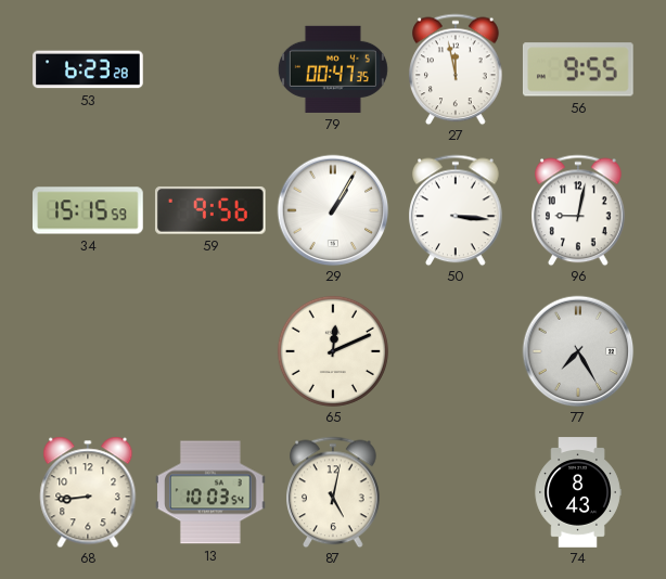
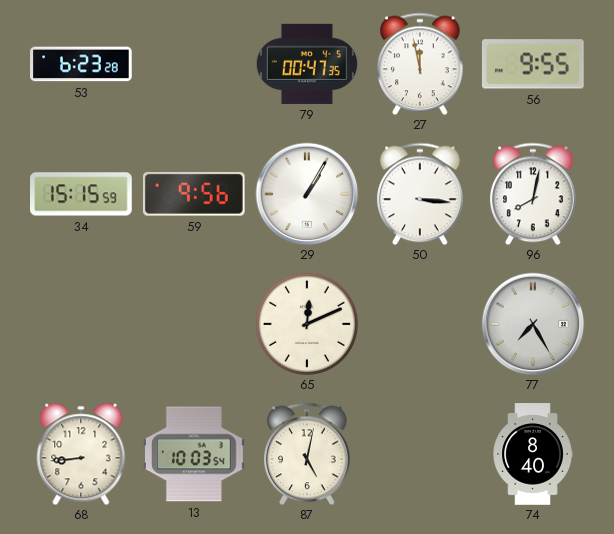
96: 9:02 -> 8:02 (534, 194)
74: 8:43 -> 8:40 (533, 454)
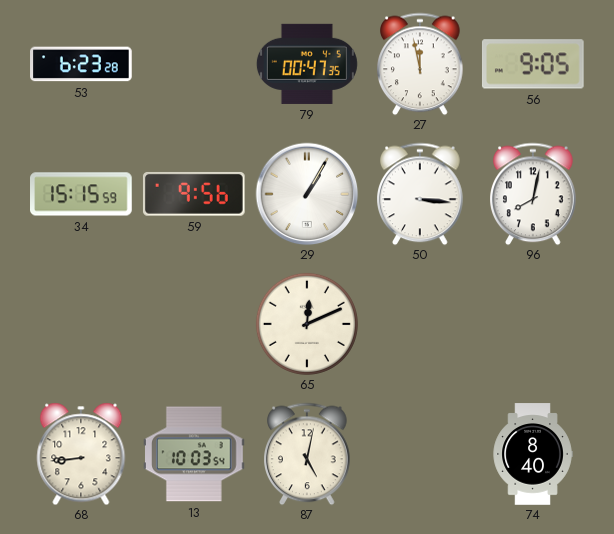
56: 9:55 -> 9:05 (533, 64)
77: 7:25 -> none (533, 324)
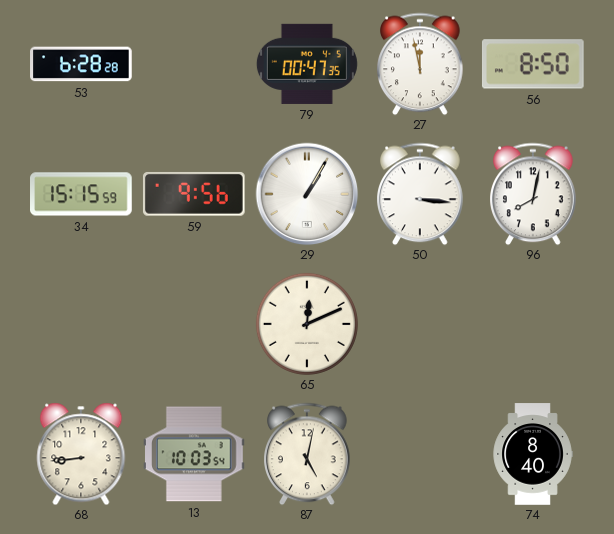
53: 6:23 -> 6:28 (81, 64)
56: 9:05 -> 8:50 (533, 64)
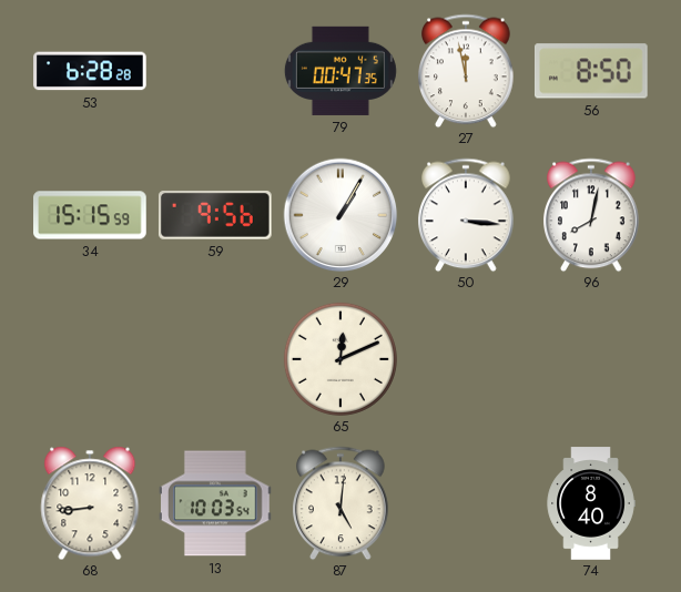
87: 5:02 -> 5:01 (342, 503)
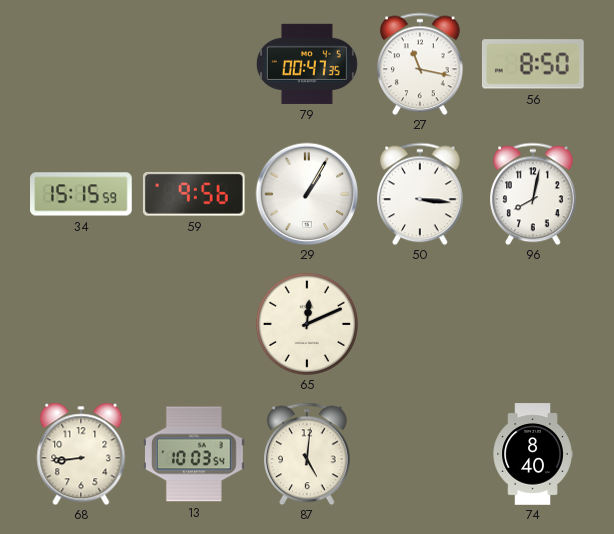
53: 6:28 -> none (90, 71)
27: 11:58 -> 11:17 (421, 64)
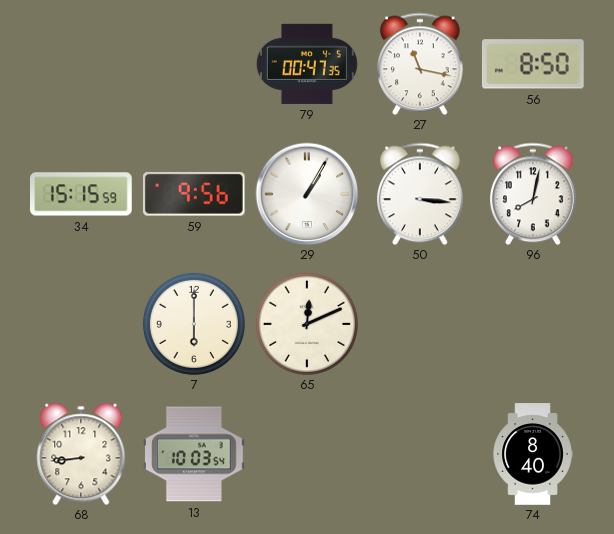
7: none -> 6:00 (194, 324)
87: 5:01 -> none (308, 454)
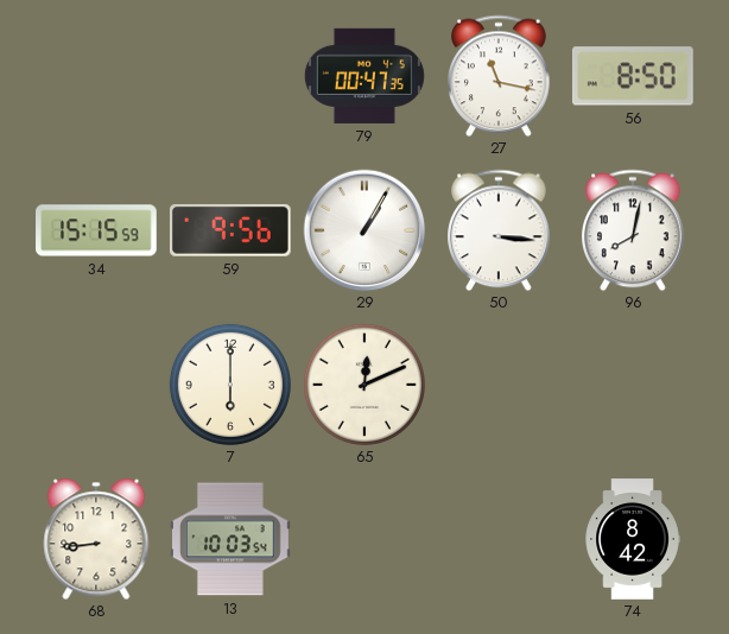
74: 8:40 -> 8:42 (633, 539)
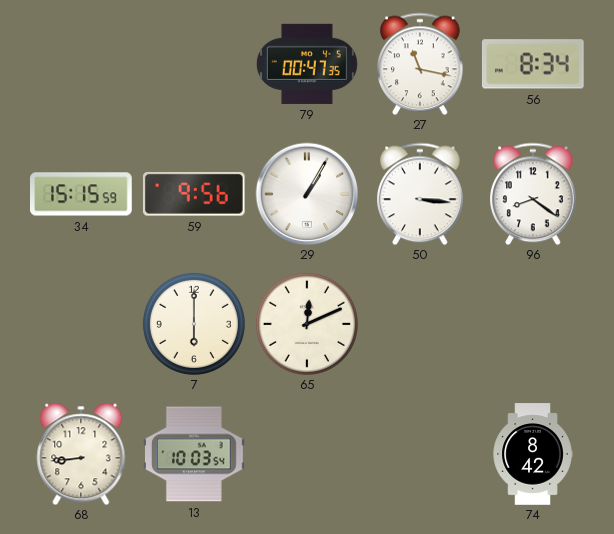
56: 8:50 -> 8:34 (533, 64)
96: 8:02 -> 8:21 (534, 194)
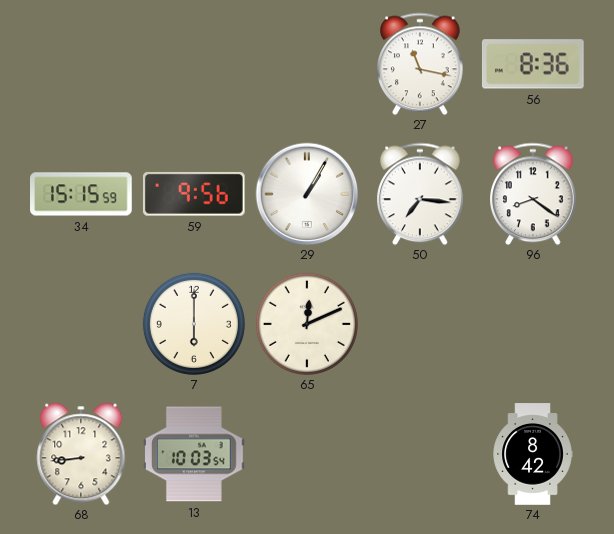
79: 00:47 -> none (307, 64)
56: 8:34 -> 8:36 (533, 64)
50: 3:16 -> 7:16 (421, 194)
